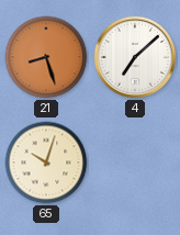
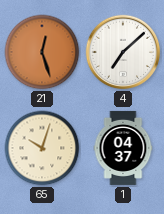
21: 8:27 -> 12:27 (42, 52)
1: none -> 04:37 (123, 148)
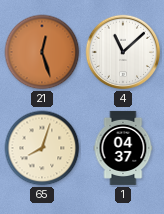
4: 7:08 -> 11:08 (123, 52)
65: 10:03 -> 8:03 (42, 148)
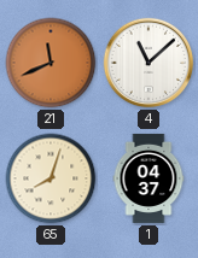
21: 12:27 -> 11:41 (51, 63)
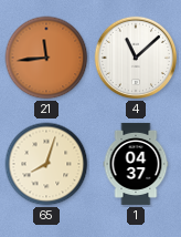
21: 11:41 -> 11:44 (46, 58)
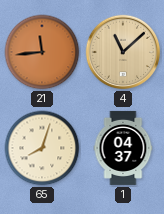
4 dial: white -> champagne (123, 52)
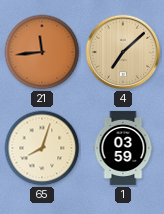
4: 11:08 -> 7:08 (123, 52)
1: 04:37 -> 03:59 (123, 148)
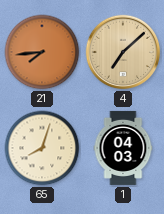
21: 11:44 -> 7:44 (42, 52)
1: 03:59 -> 04:03 (123, 148)
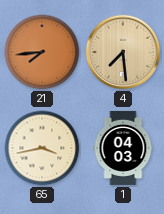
4: 7:08 -> 7:29 (123, 52)
65: 8:03 -> 3:43 (42, 148)
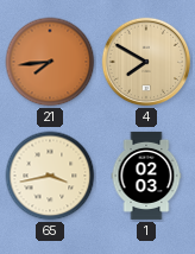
4: 7:29 -> 7:50 (146, 62)
1: 04:03 -> 02:03 (146, 176)
